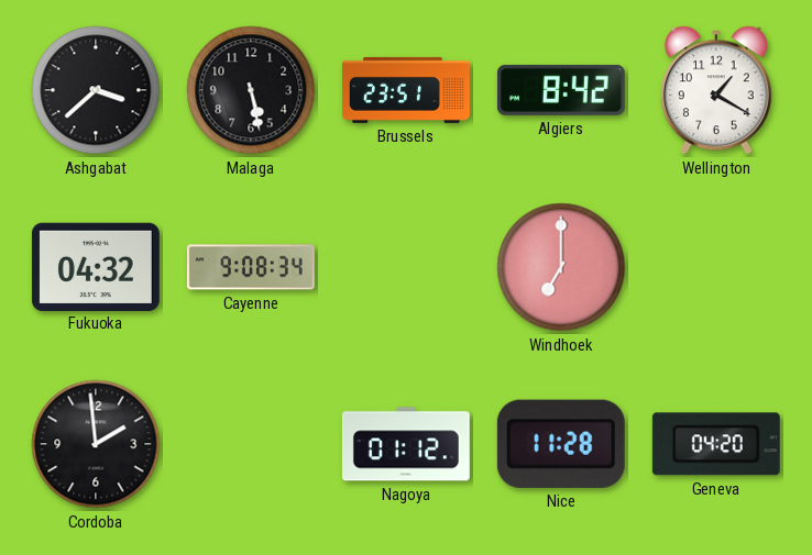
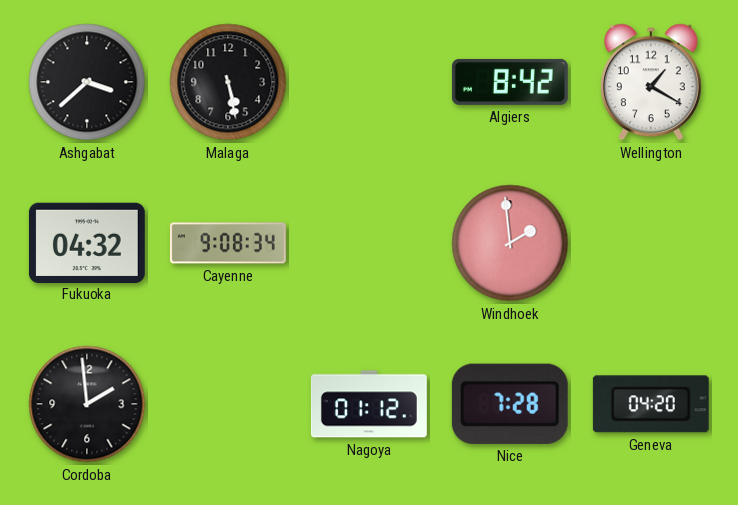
Brussels: 23:51 -> none (406, 90)
Windhoek: 7:00 -> 1:59 (510, 243)
Nice: 11:28 -> 7:28 (510, 404)
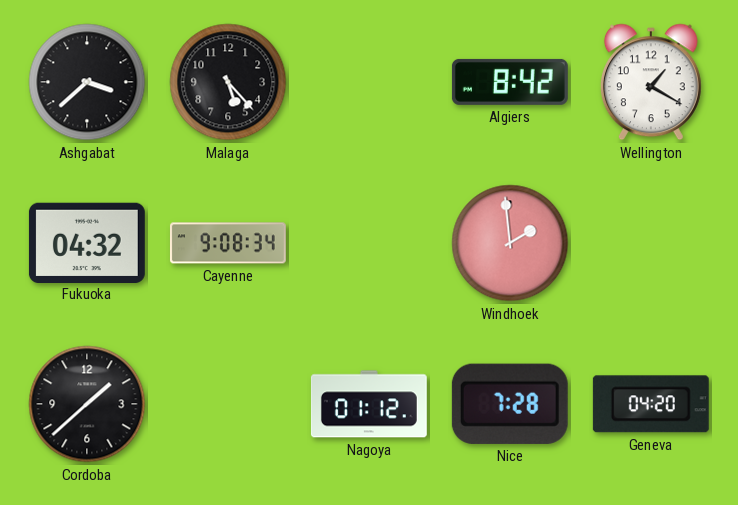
Malaga: 5:28 -> 5:23 (228, 82)
Cordoba: 1:59 -> 1:38 (87, 404)
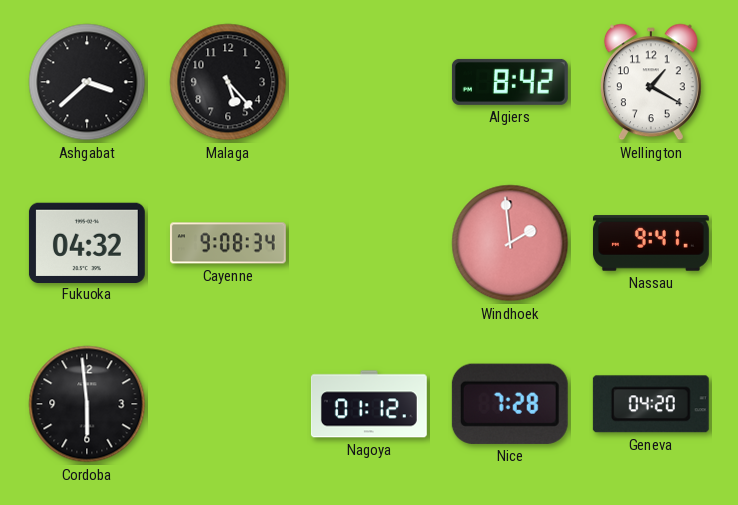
Nassau: none -> 9:41 (651, 243)
Cordoba: 1:38 -> 5:59 (87, 404)
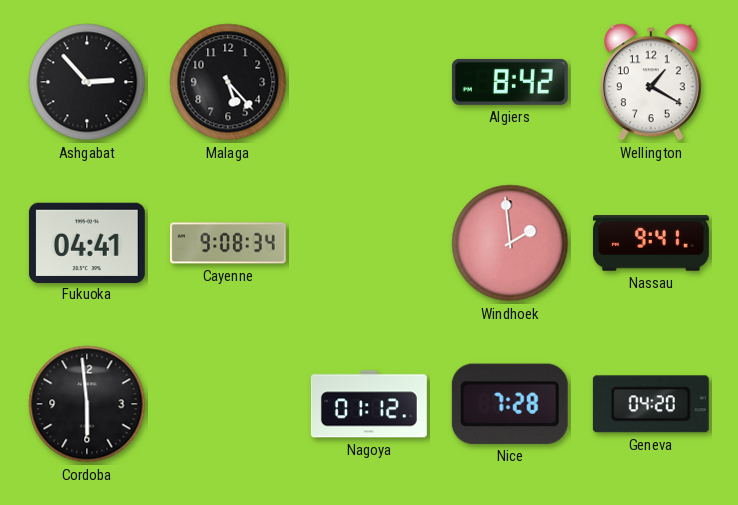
Ashgabat: 3:38 -> 2:53 (87, 82)
Fukuoka: 04:32 -> 04:41 (87, 242)
